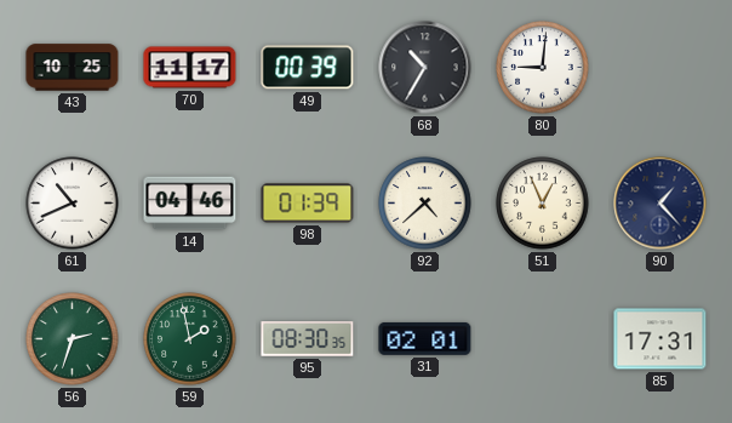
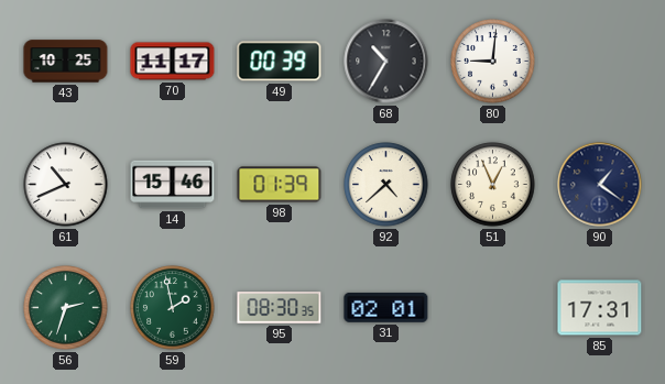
14: 04:46 -> 15:46 (173, 185)
90: 1:23 -> 1:21 (600, 185)
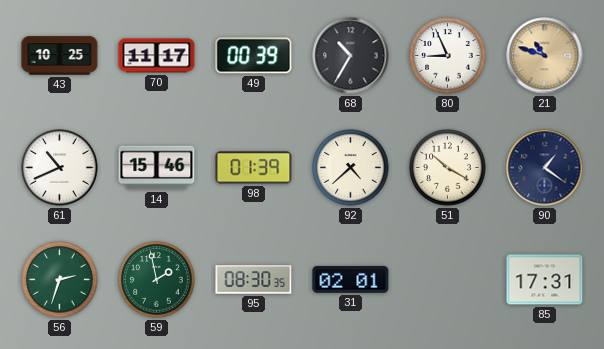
80: 9:01 -> 8:56 (448, 56)
21: none -> 10:48 (545, 56)
51: 12:56 -> 10:20 (448, 168)
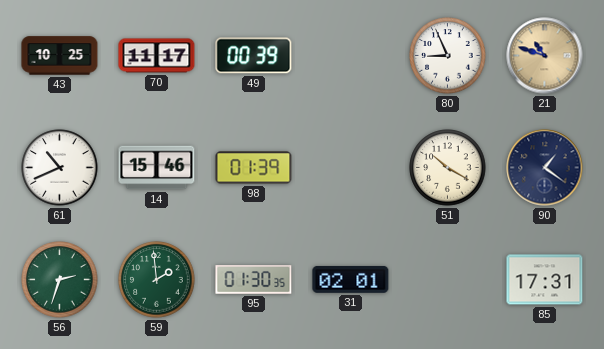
68: 10:35 -> none (351, 56)
92: 4:38 -> none (351, 168)
59: 1:58 -> 1:59 (157, 280)
95: 08:30 -> 01:30 (254, 280)
